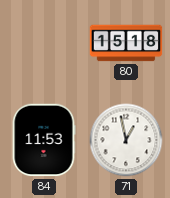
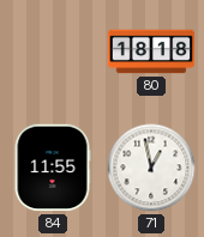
80: 15:18 -> 18:18 (151, 51)
84: 11:53 -> 11:55 (53, 168)
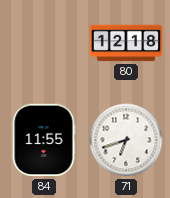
80: 18:18 -> 12:18 (126, 43)
71: 12:58 -> 6:42 (126, 140)
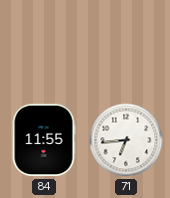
80: 12:18 -> none (126, 43)
71: 6:42 -> 6:44 (126, 140)
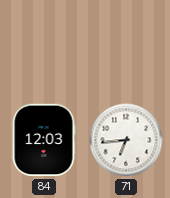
84: 11:55 -> 12:03 (44, 140)
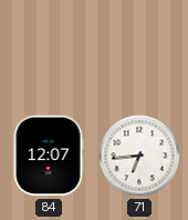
84: 12:03 -> 12:07 (49, 156)
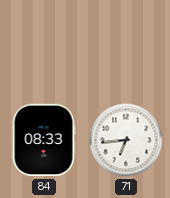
84: 12:07 -> 08:33 (44, 140)
